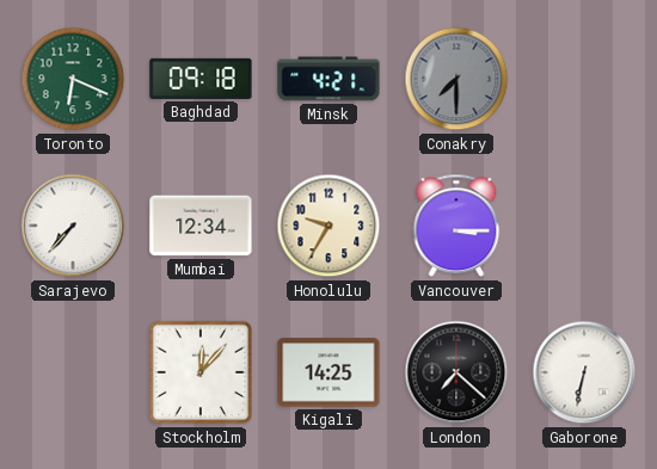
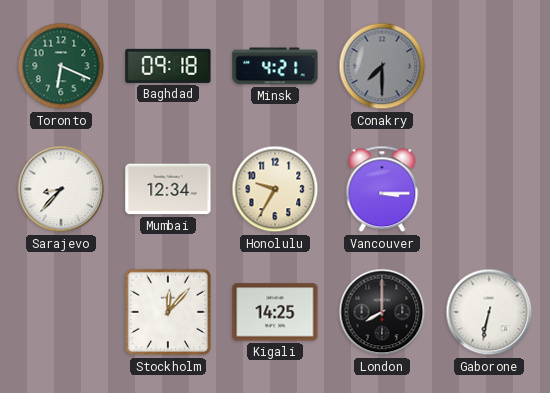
Sarajevo: 7:37 -> 8:37 (61, 189)
London: 7:22 -> 8:00 (382, 312)
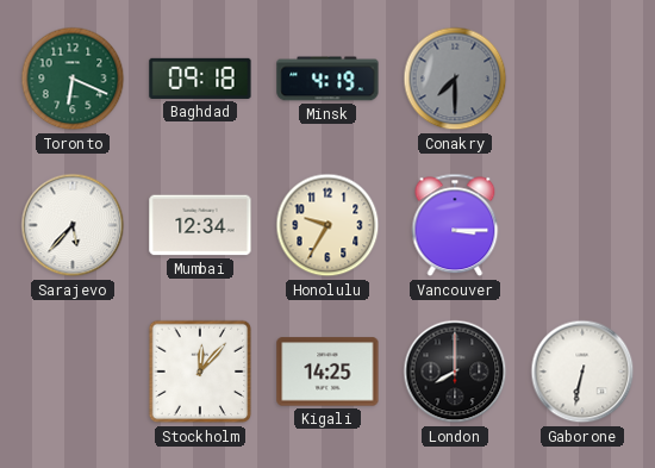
Minsk: 4:21 -> 4:19 (327, 79)
Sarajevo: 8:37 -> 5:37 (73, 225)
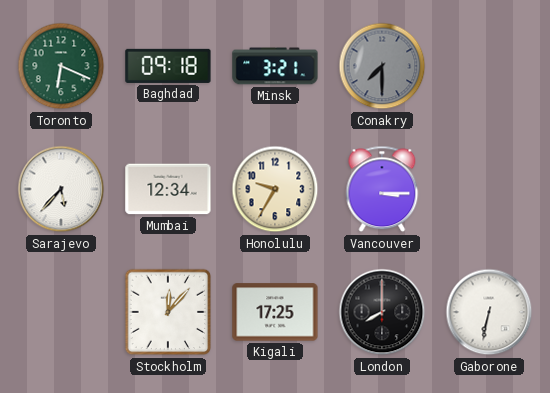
Minsk: 4:19 -> 3:21 (275, 66)
Kigali: 14:25 -> 17:25 (275, 312)
